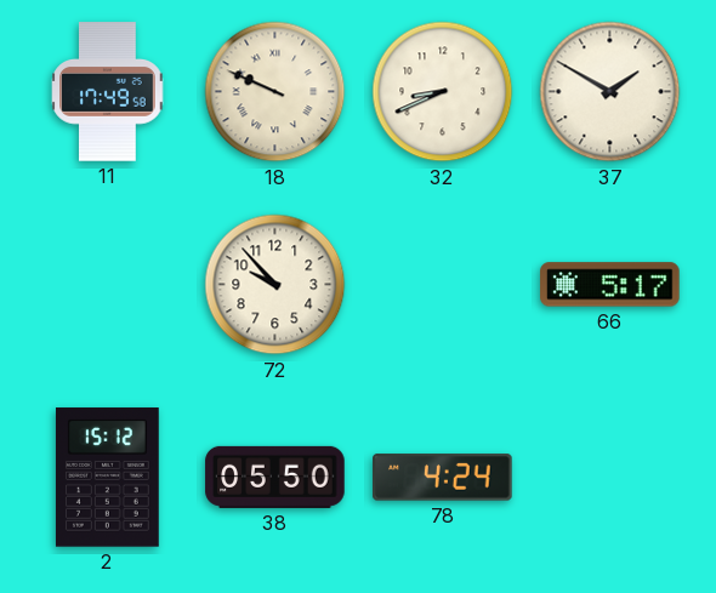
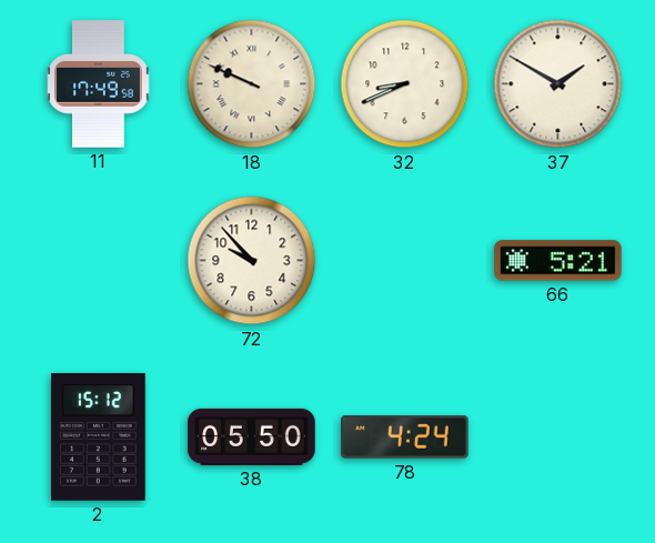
66: 5:17 -> 5:21 (558, 261)
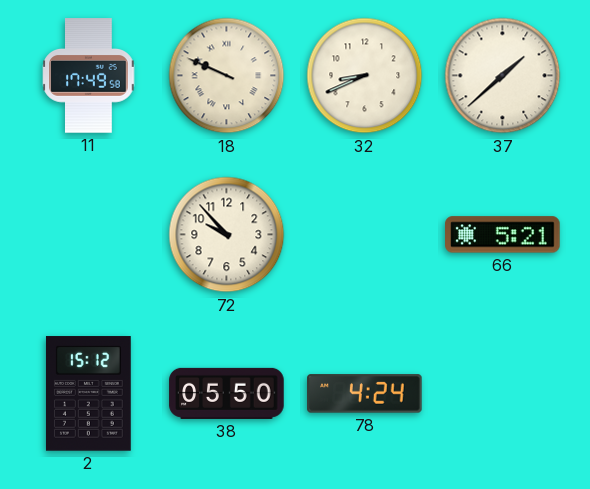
37: 1:50 -> 1:38 (503, 76)
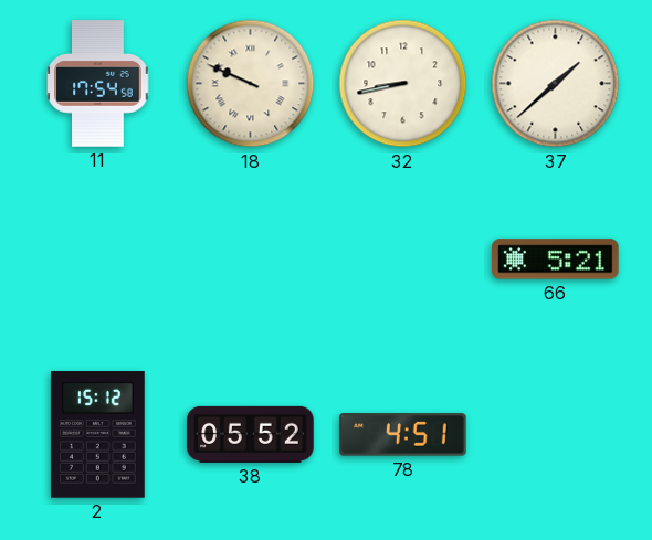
11: 17:49 -> 17:54 (98, 84)
32: 8:41 -> 8:43 (403, 84)
72: 9:53 -> none (227, 235)
38: 05:50 -> 05:52 (251, 434)
78: 4:24 -> 4:51 (403, 435)
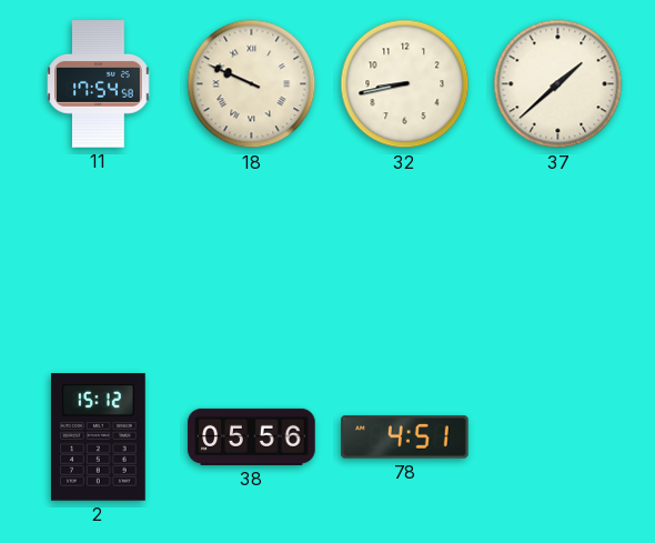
66: 5:21 -> none (556, 260)
38: 05:52 -> 05:56 (252, 436)
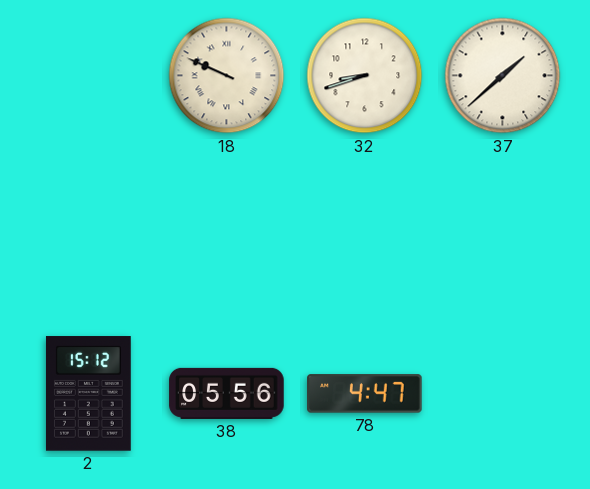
11: 17:54 -> none (99, 84)
32: 8:43 -> 8:42 (365, 76)
78: 4:51 -> 4:47 (365, 394)
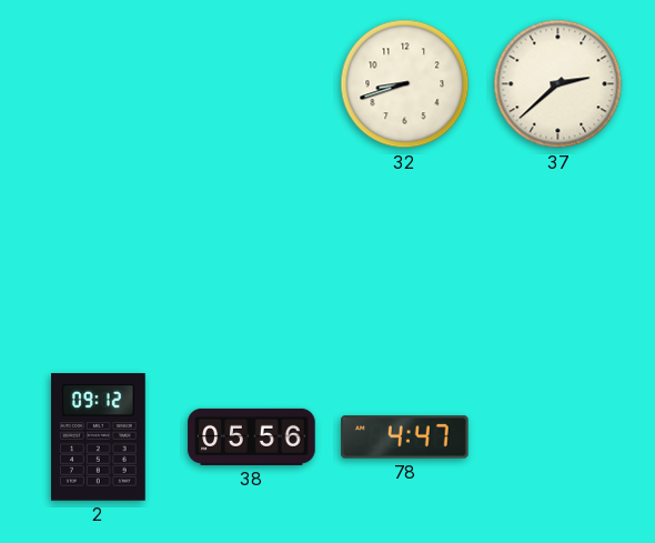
18: 9:49 -> none (227, 76)
37: 1:38 -> 2:38 (558, 84)
2: 15:12 -> 09:12 (98, 438)
